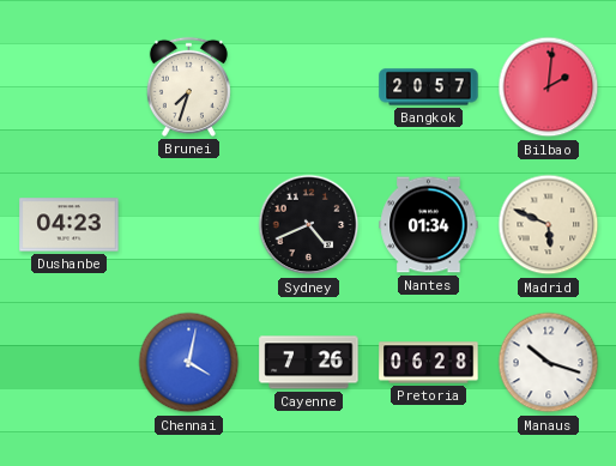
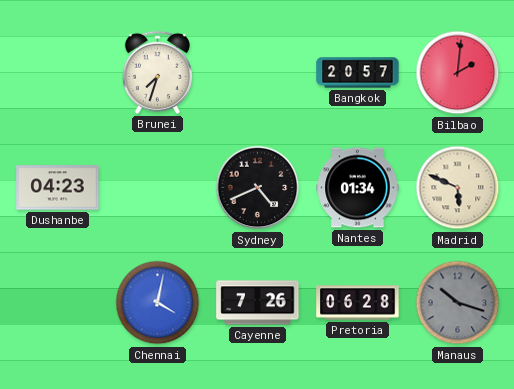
Manaus dial: white -> grey (458, 303)
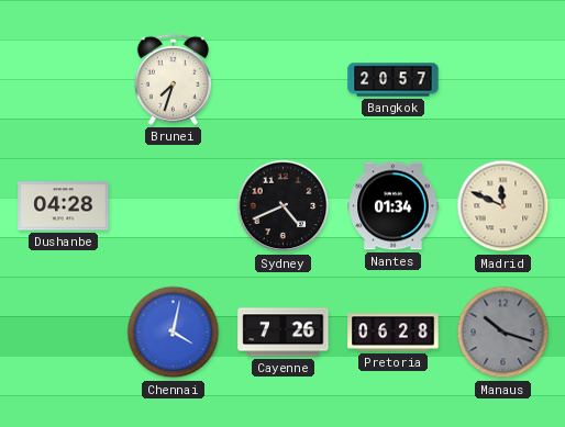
Bilbao: 2:01 -> none (458, 73)
Dushanbe: 04:23 -> 04:28 (64, 206)
Madrid: 5:49 -> 11:49 (503, 206)
